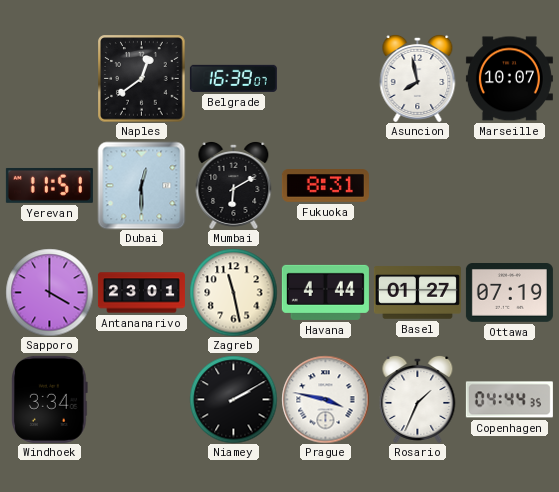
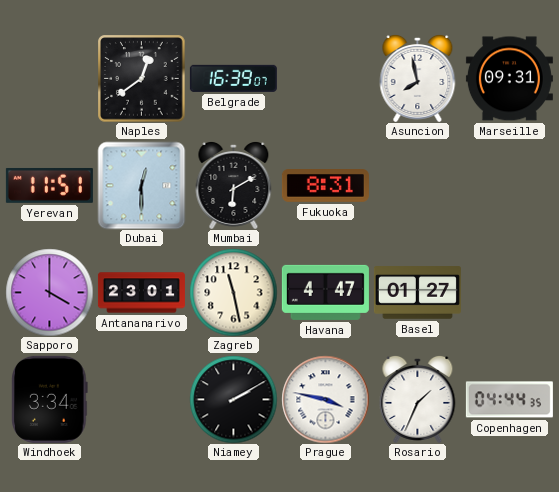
Marseille: 10:07 -> 09:31 (509, 79)
Havana: 4:44 -> 4:47 (325, 292)
Ottawa: 07:19 -> none (509, 293)
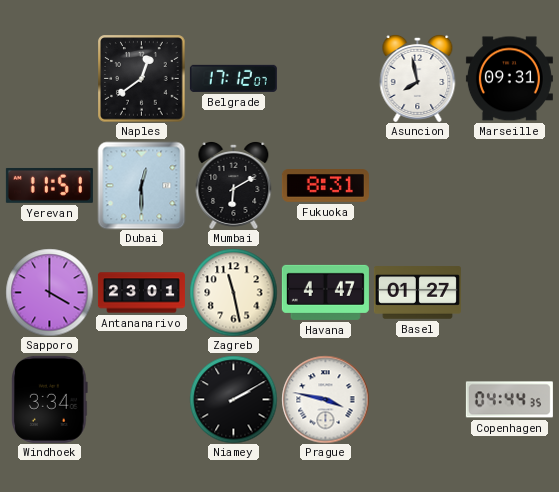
Belgrade: 16:39 -> 17:12 (233, 78)
Rosario: 1:34 -> none (418, 399)
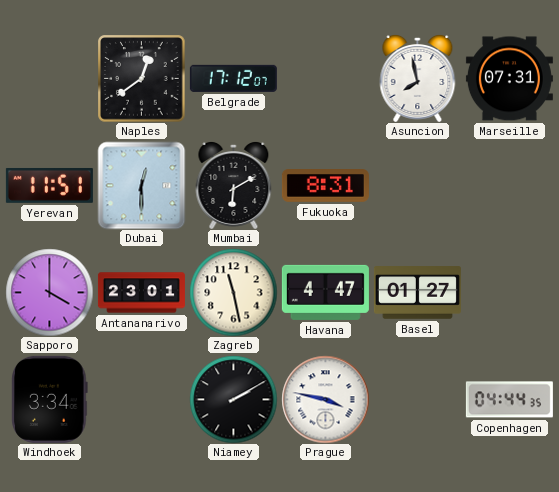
Marseille: 09:31 -> 07:31 (509, 79)
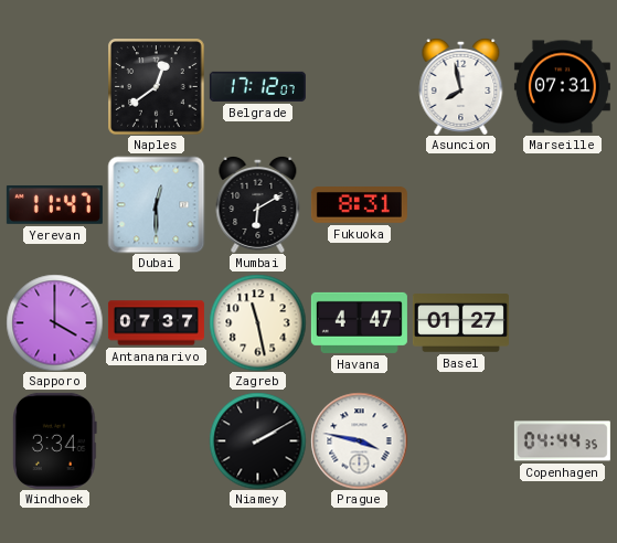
Yerevan: 11:51 -> 11:47 (54, 204)
Antananarivo: 23:01 -> 07:37 (156, 323)
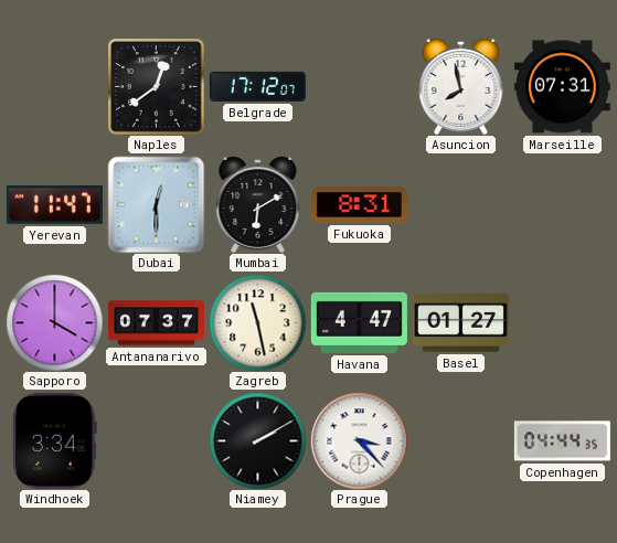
Prague: 3:47 -> 3:23 (359, 440)
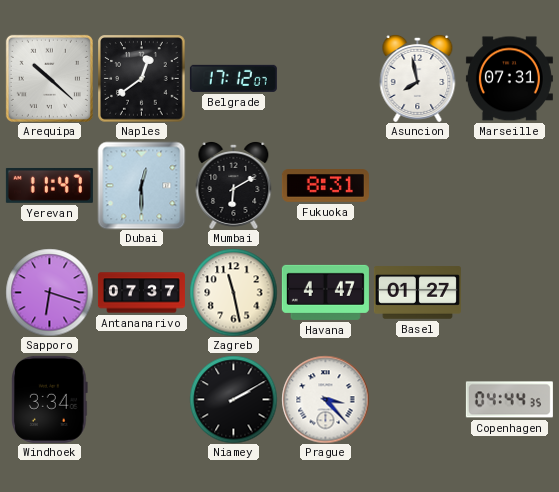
Arequipa: none -> 10:22 (49, 78)
Sapporo: 4:00 -> 6:18 (49, 292)
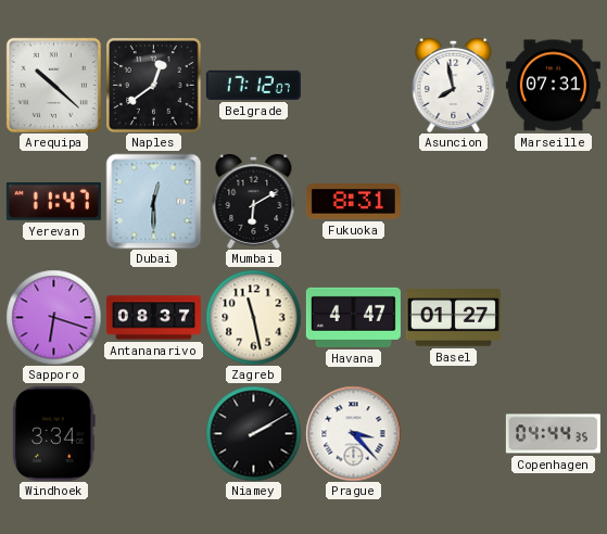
Antananarivo: 07:37 -> 08:37 (153, 318)
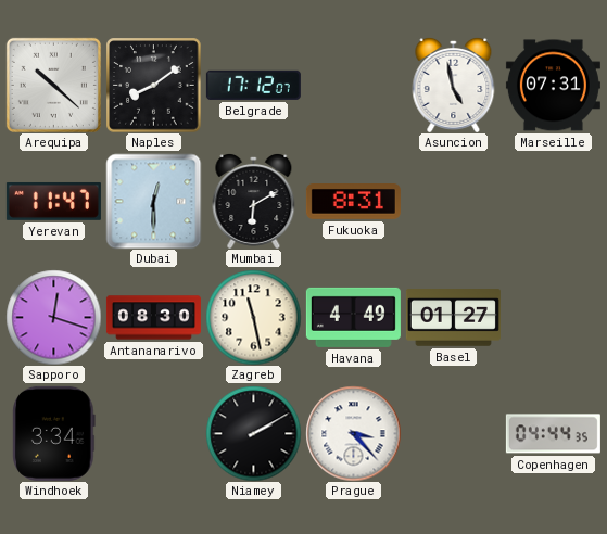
Naples: 12:39 -> 8:09 (153, 85)
Asuncion: 7:58 -> 4:58 (454, 85)
Sapporo: 6:18 -> 12:18 (53, 317)
Antananarivo: 08:37 -> 08:30 (153, 318)
Havana: 4:47 -> 4:49 (353, 317)
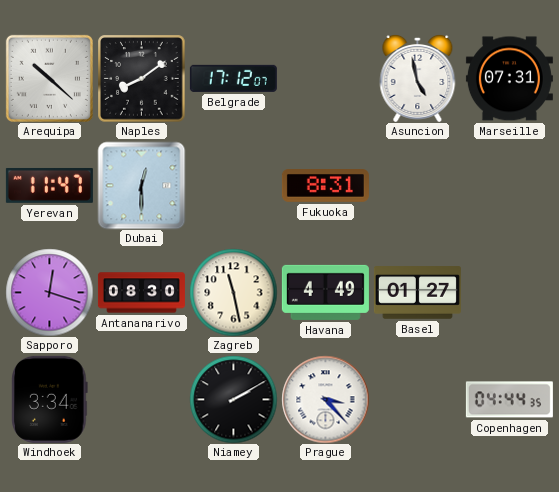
Mumbai: 6:10 -> none (254, 201)
